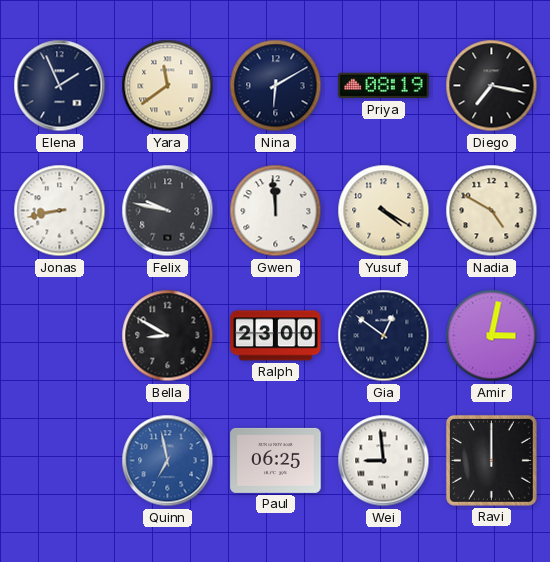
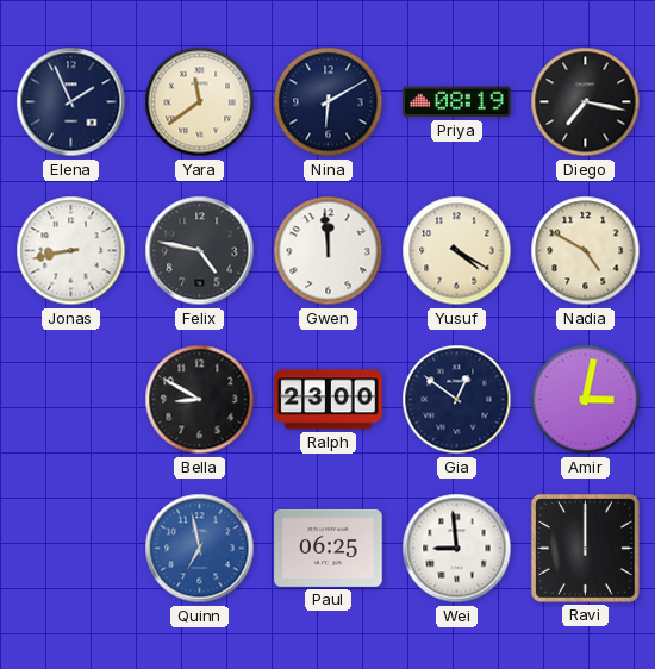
Felix: 9:47 -> 4:47 (200, 251)
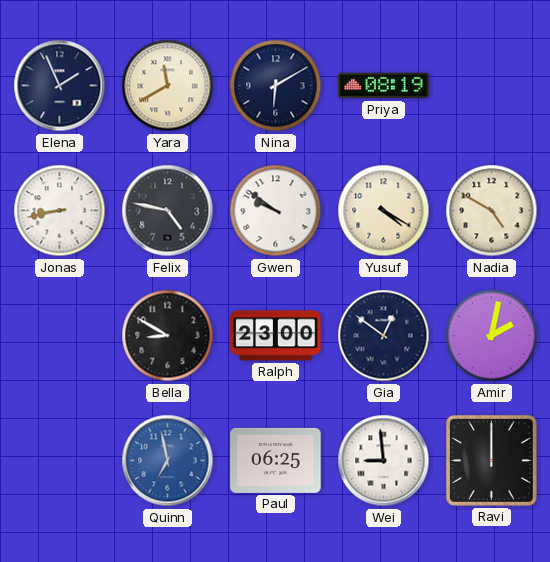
Yara: 11:39 -> 11:40 (168, 86)
Diego: 7:17 -> none (586, 102)
Gwen: 11:59 -> 9:51 (276, 211)
Amir: 3:02 -> 2:02 (492, 336)
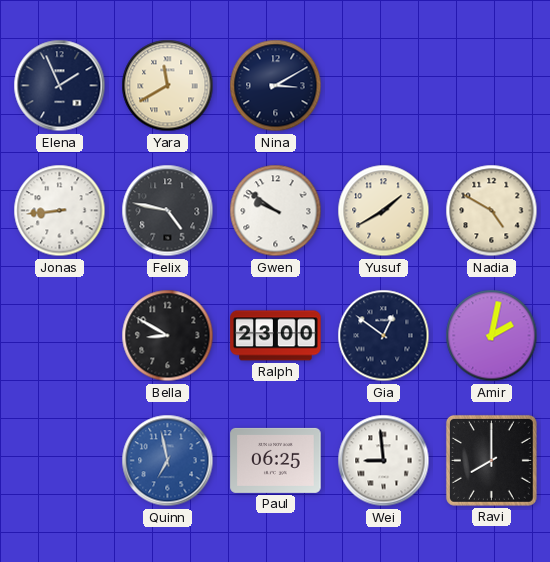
Nina: 6:10 -> 3:10 (276, 86)
Priya: 08:19 -> none (384, 86)
Jonas: 8:43 -> 8:44 (60, 211)
Yusuf: 4:20 -> 1:40 (384, 211)
Ravi: 12:00 -> 8:00 (491, 460)
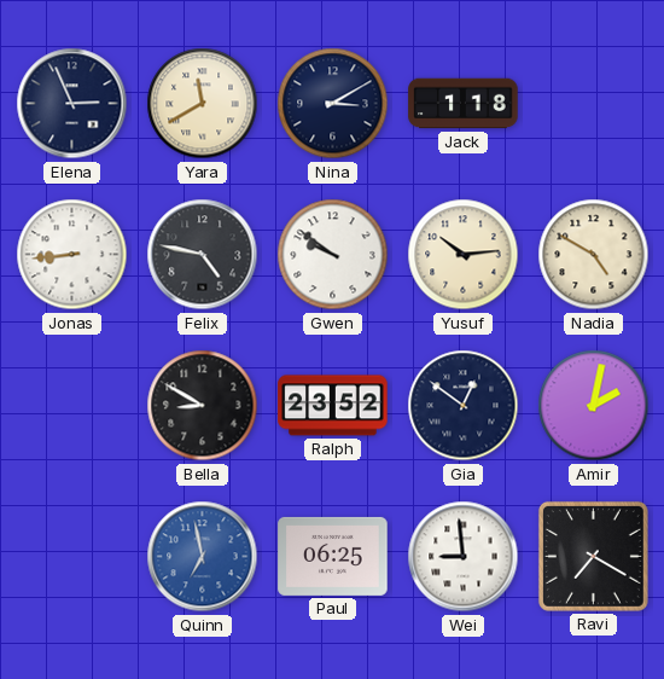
Elena: 1:56 -> 2:56 (72, 104)
Jack: none -> 1:18 (464, 104)
Yusuf: 1:40 -> 10:14 (464, 255)
Ralph: 23:00 -> 23:52 (333, 406)
Ravi: 8:00 -> 7:20 (593, 556)
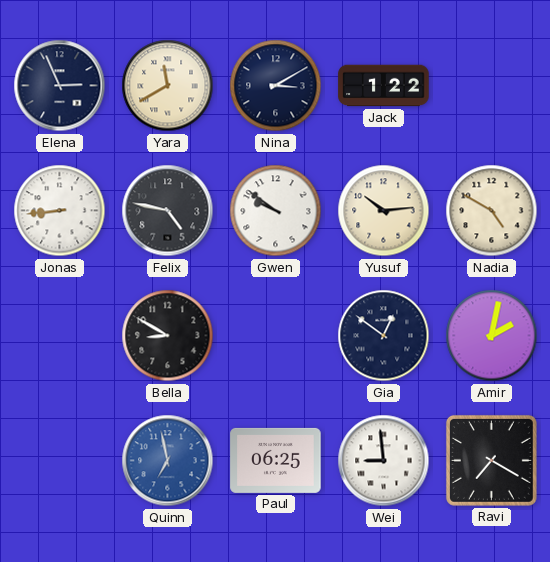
Jack: 1:18 -> 1:22 (384, 86)
Ralph: 23:52 -> none (333, 406)
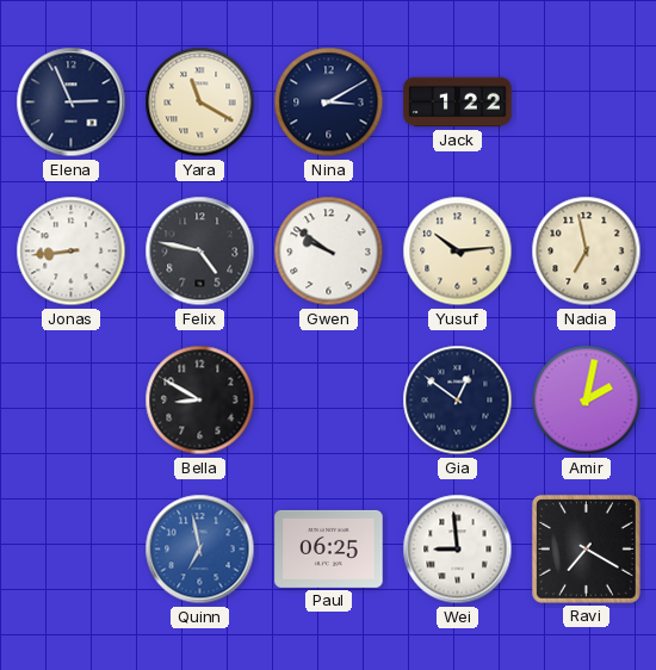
Yara: 11:40 -> 11:20 (200, 103)
Nadia: 4:50 -> 6:58 (587, 252)
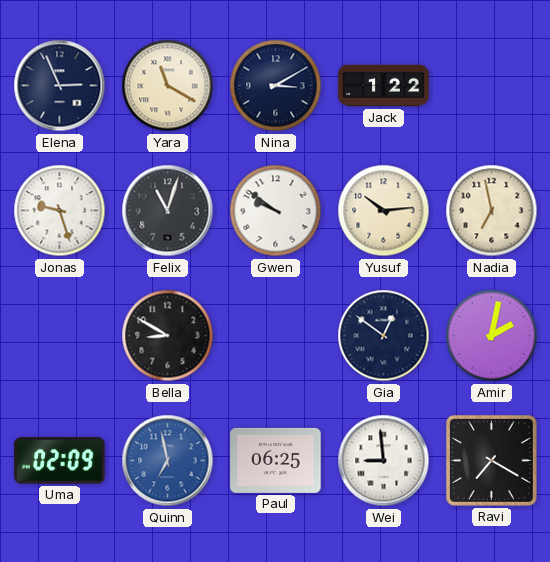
Jonas: 8:44 -> 9:27 (60, 211)
Felix: 4:47 -> 11:03 (168, 211)
Uma: none -> 02:09 (60, 461)
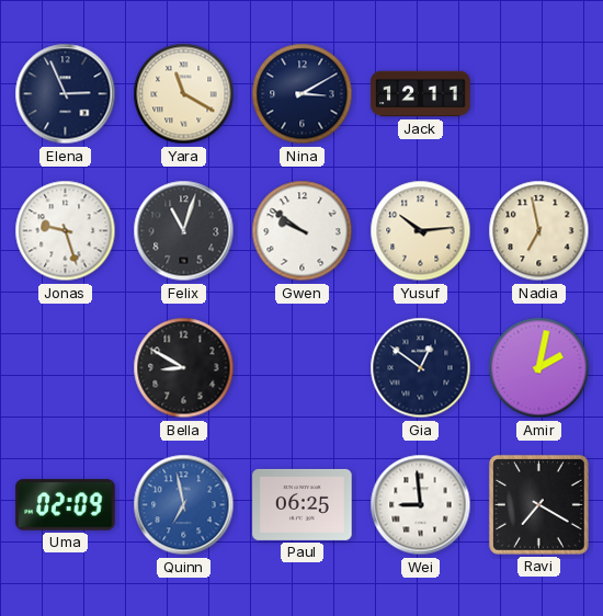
Jack: 1:22 -> 12:11 (421, 94)
